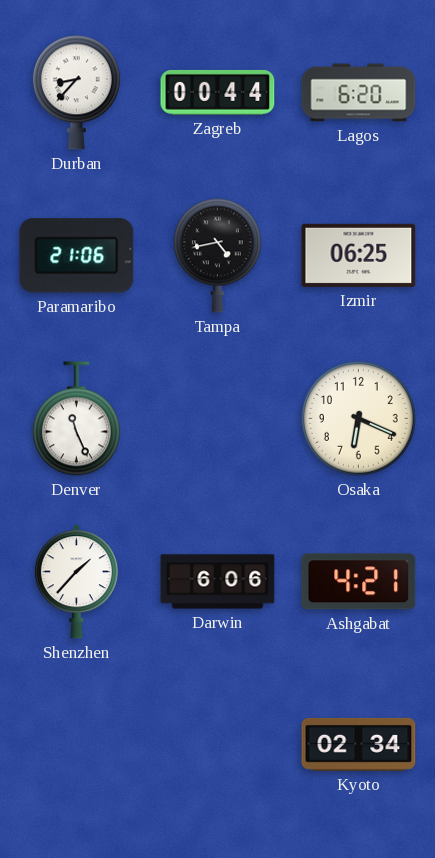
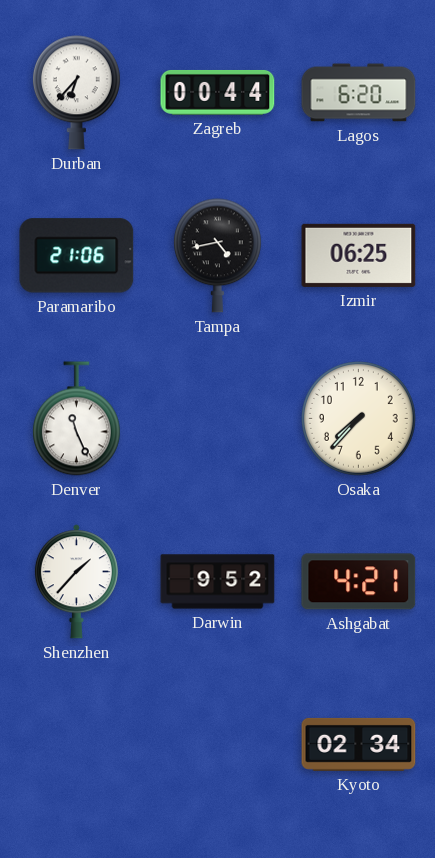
Durban: 8:37 -> 6:37 (76, 93)
Osaka: 6:19 -> 7:37 (359, 419)
Darwin: 6:06 -> 9:52 (218, 582)
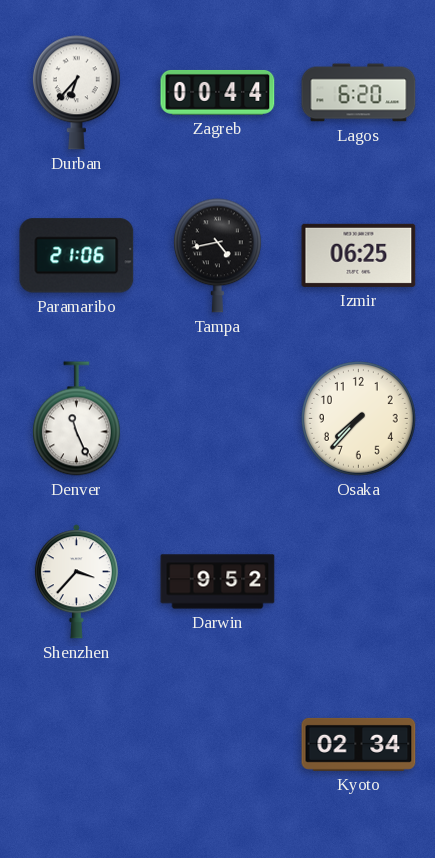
Shenzhen: 1:37 -> 3:37 (76, 582)
Ashgabat: 4:21 -> none (359, 582)
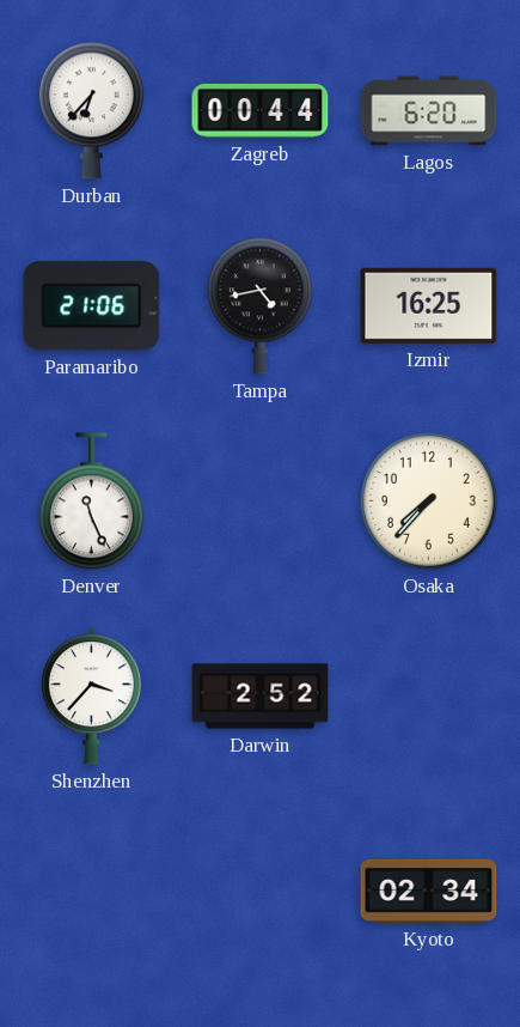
Izmir: 06:25 -> 16:25 (429, 305)
Darwin: 9:52 -> 2:52 (261, 697)
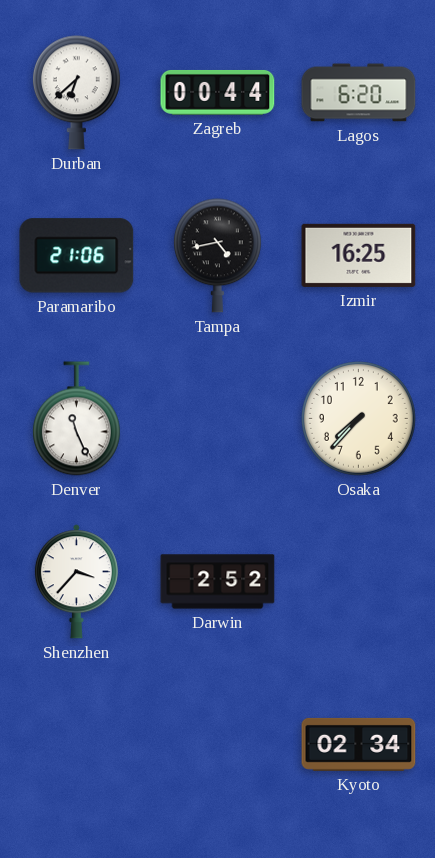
Durban: 6:37 -> 6:38 (76, 93)
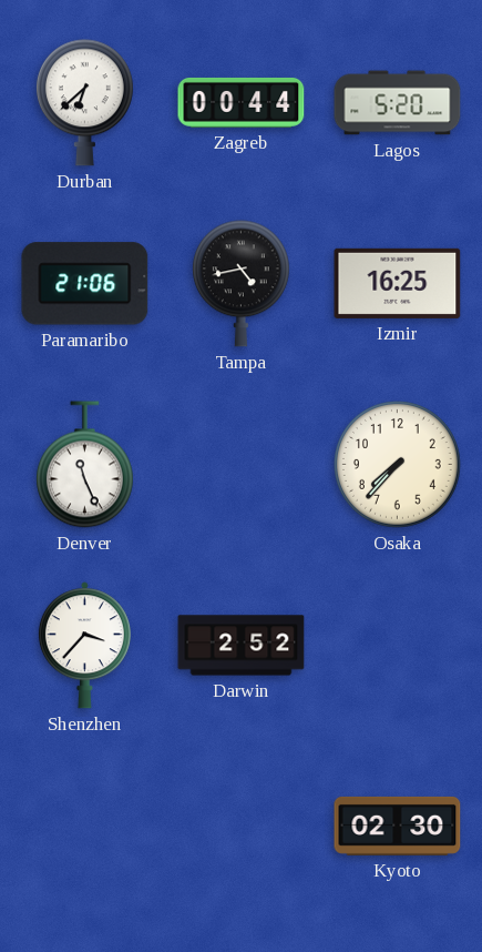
Lagos: 6:20 -> 5:20 (398, 103)
Kyoto: 02:34 -> 02:30 (398, 826)
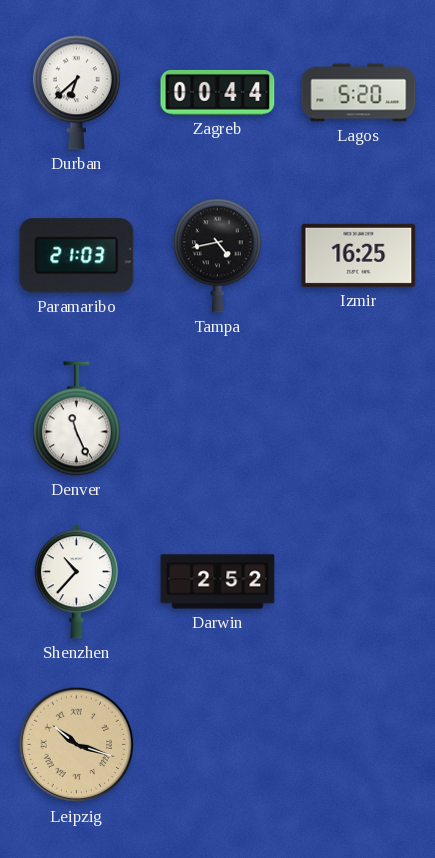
Paramaribo: 21:06 -> 21:03 (77, 256)
Osaka: 7:37 -> none (398, 465)
Shenzhen: 3:37 -> 10:37 (76, 582)
Leipzig: none -> 10:18 (77, 745)
Kyoto: 02:30 -> none (398, 826)
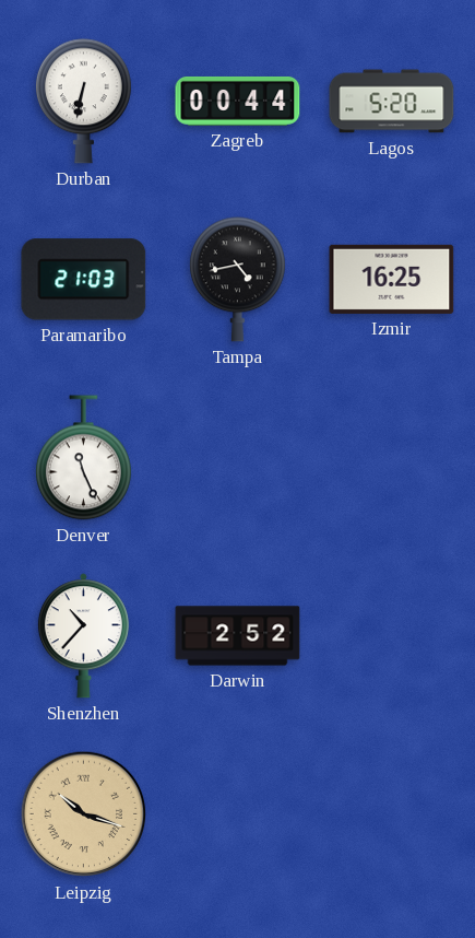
Durban: 6:38 -> 6:32 (83, 102)
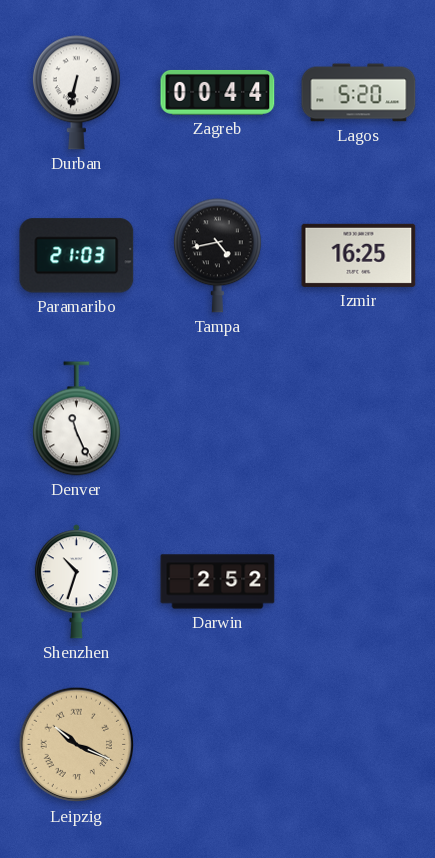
Shenzhen: 10:37 -> 10:33 (76, 582)
Leipzig: 10:18 -> 10:19 (77, 745)
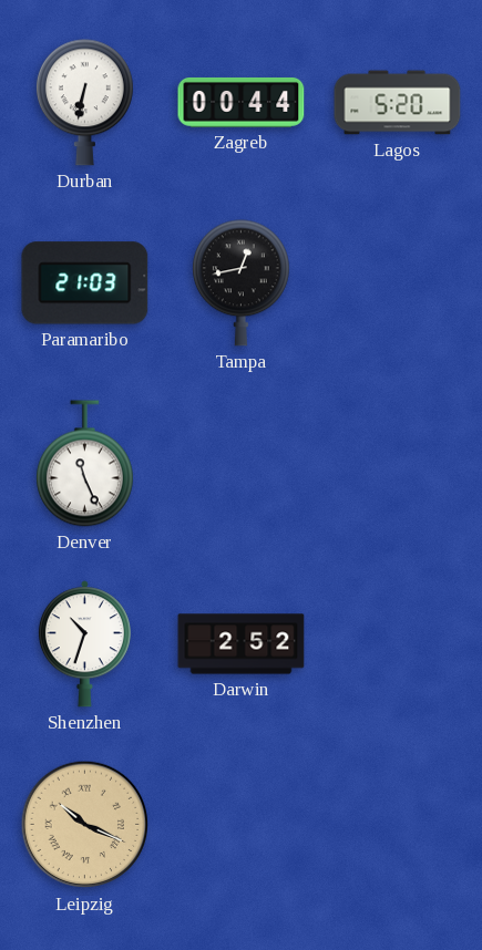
Tampa: 4:43 -> 12:43 (240, 283)
Izmir: 16:25 -> none (359, 255)
